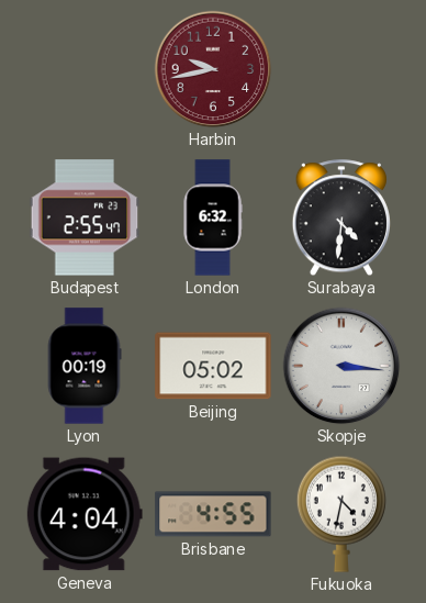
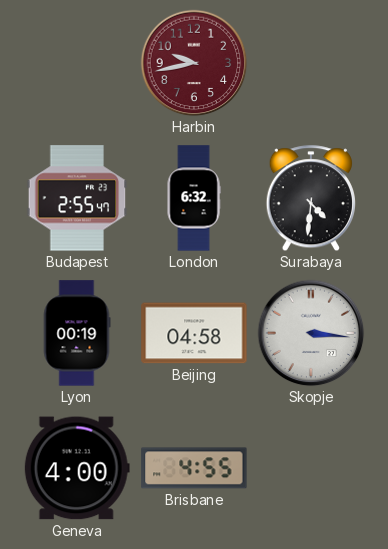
Beijing: 05:02 -> 04:58 (194, 333)
Geneva: 4:04 -> 4:00 (77, 468)
Fukuoka: 4:32 -> none (341, 514)
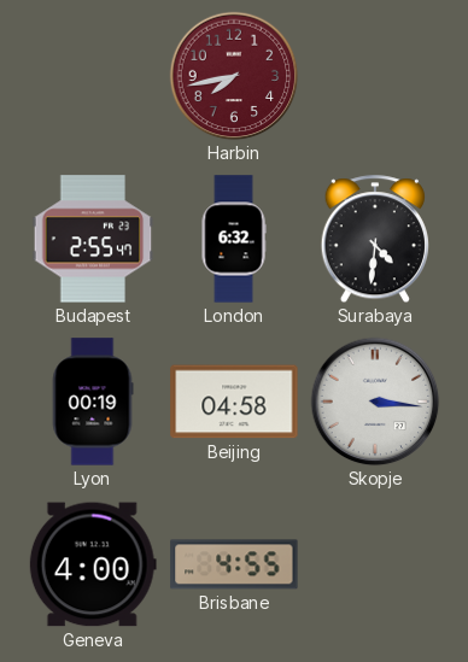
Harbin: 9:43 -> 7:43 (234, 76)
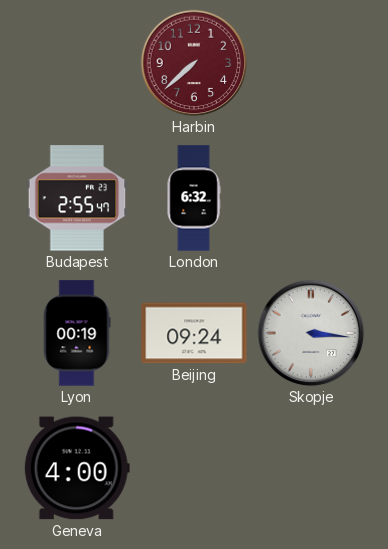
Harbin: 7:43 -> 7:38 (194, 63)
Surabaya: 4:31 -> none (375, 240)
Beijing: 04:58 -> 09:24 (194, 333)
Brisbane: 4:55 -> none (234, 564)
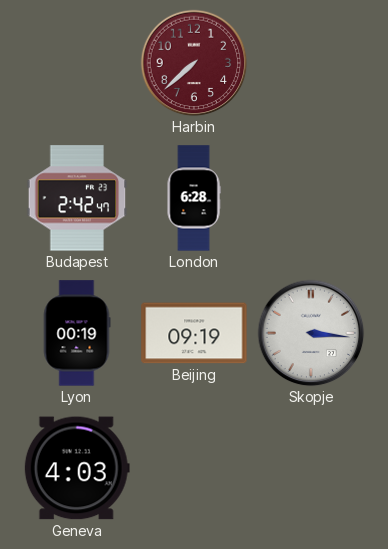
Budapest: 2:55 -> 2:42 (77, 198)
London: 6:32 -> 6:28 (194, 198)
Beijing: 09:24 -> 09:19 (194, 333)
Geneva: 4:00 -> 4:03 (77, 468)
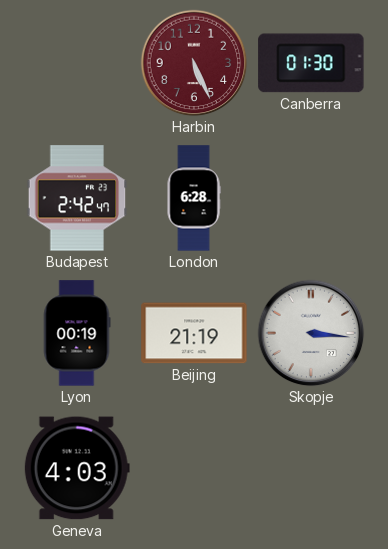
Harbin: 7:38 -> 5:26 (194, 63)
Canberra: none -> 01:30 (311, 63)
Beijing: 09:19 -> 21:19 (194, 333)
